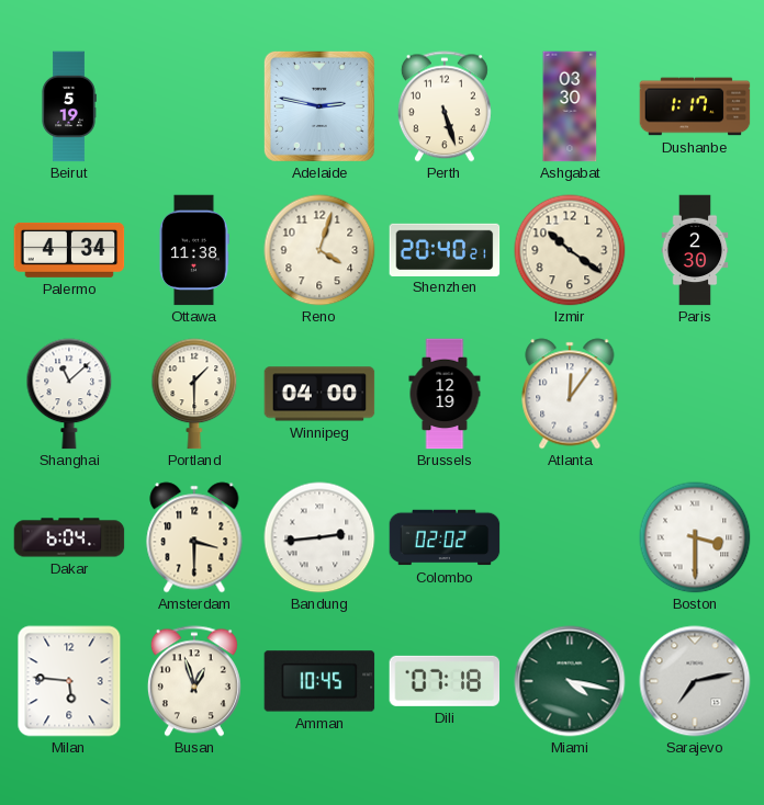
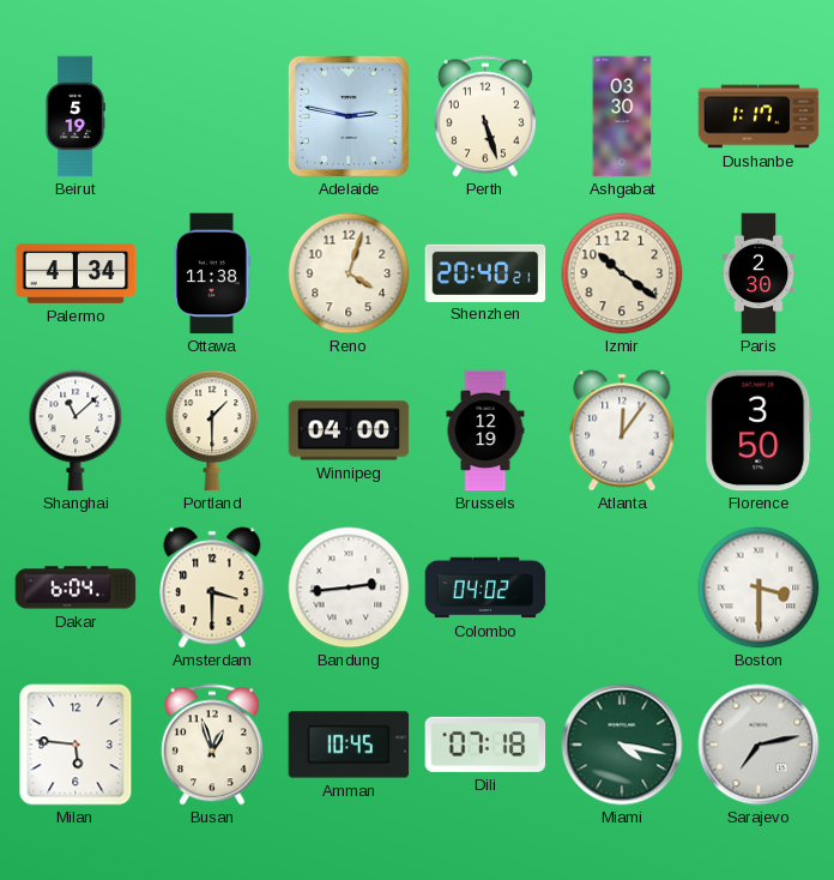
Florence: none -> 3:50 (759, 430)
Colombo: 02:02 -> 04:02 (485, 587)
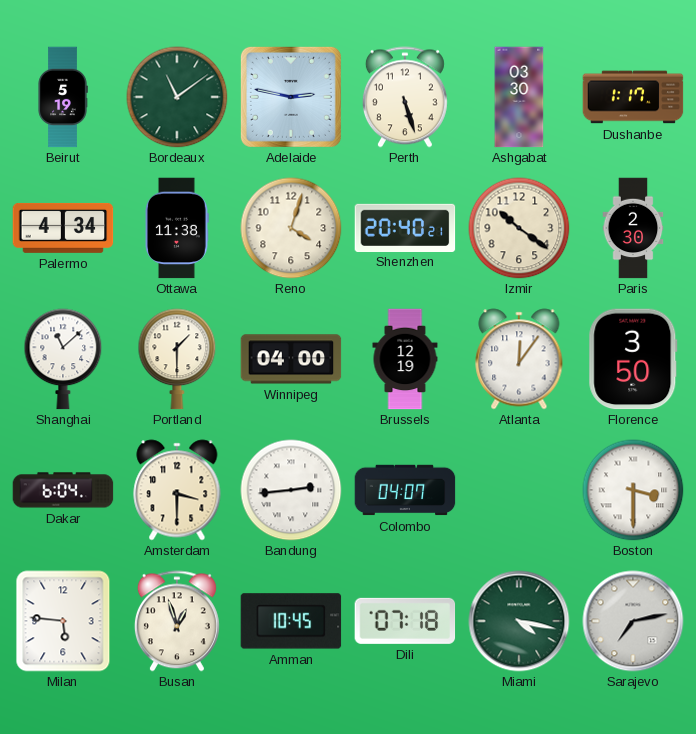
Bordeaux: none -> 11:09 (177, 97)
Colombo: 04:02 -> 04:07 (405, 490)
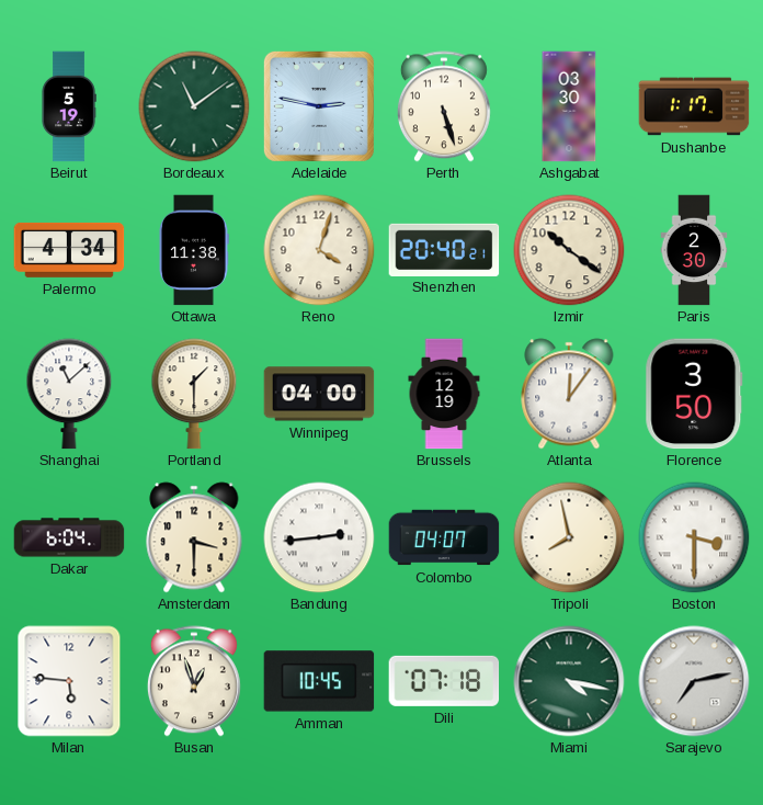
Tripoli: none -> 7:58 (569, 537)
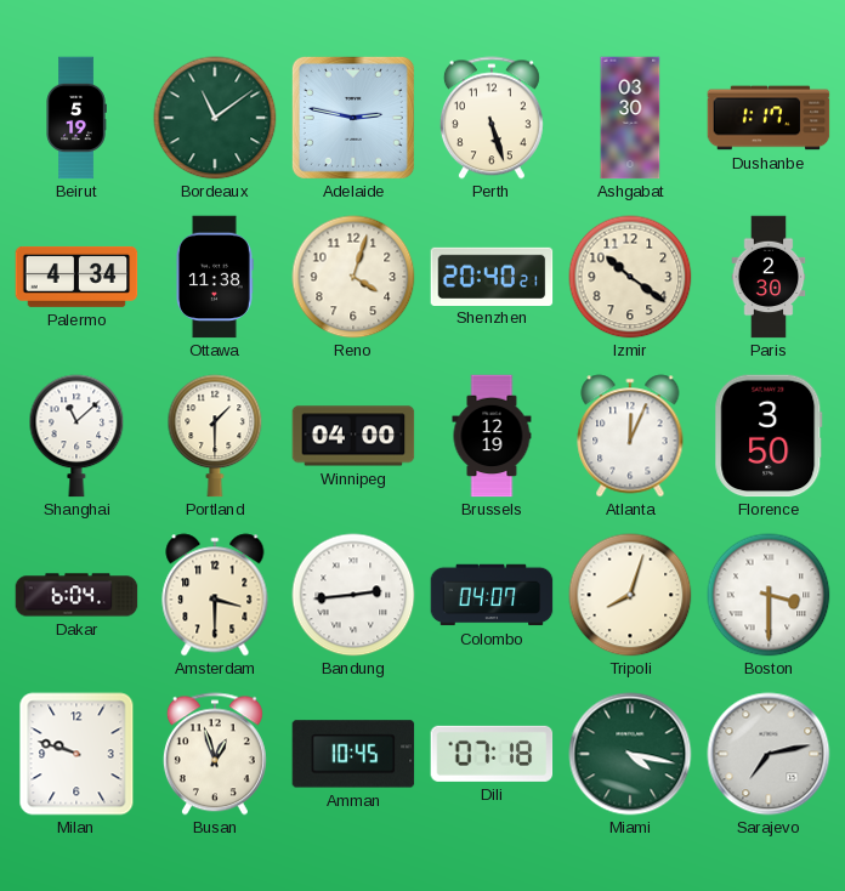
Atlanta: 12:06 -> 12:04 (630, 436)
Tripoli: 7:58 -> 8:03 (630, 595)
Milan: 5:46 -> 9:48 (76, 754)
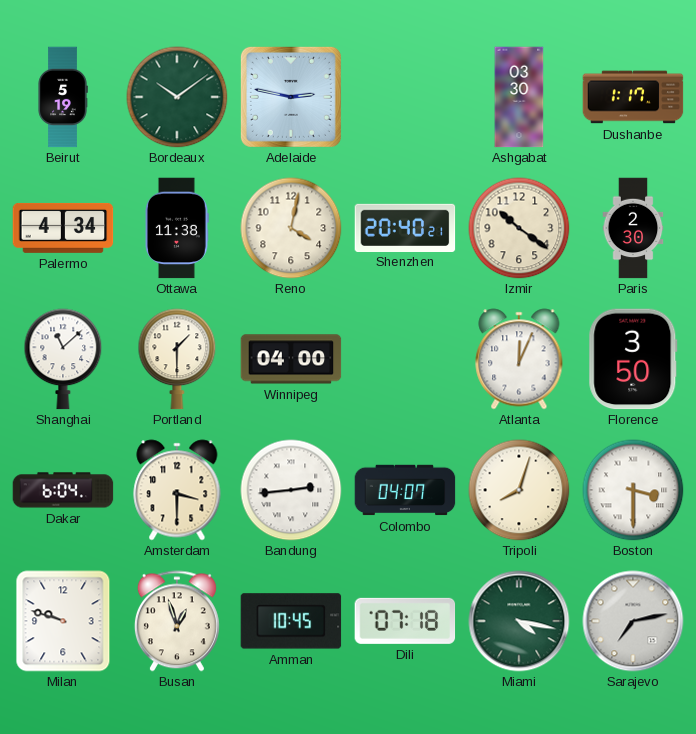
Bordeaux: 11:09 -> 10:09 (177, 97)
Perth: 5:27 -> none (492, 118)
Reno: 4:03 -> 4:02 (291, 228)
Brussels: 12:19 -> none (492, 436)
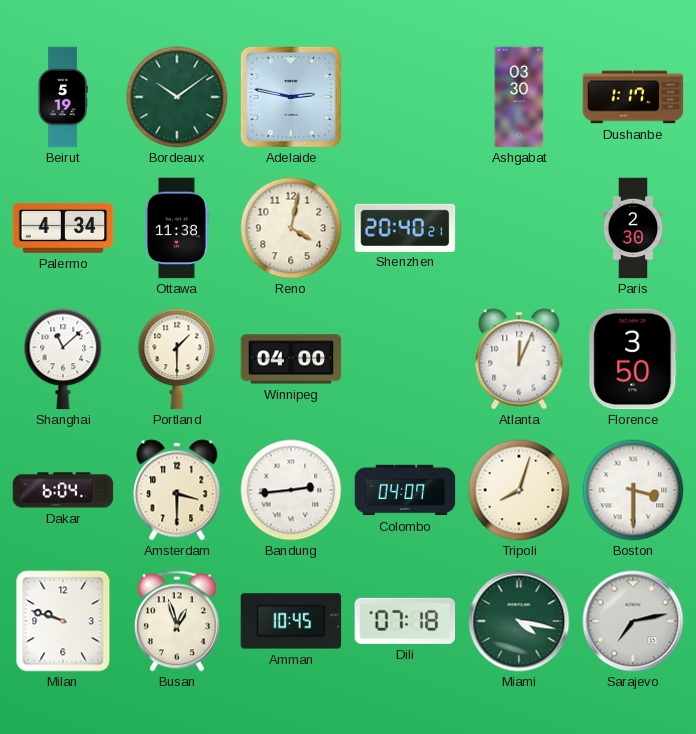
Izmir: 10:21 -> none (519, 228)
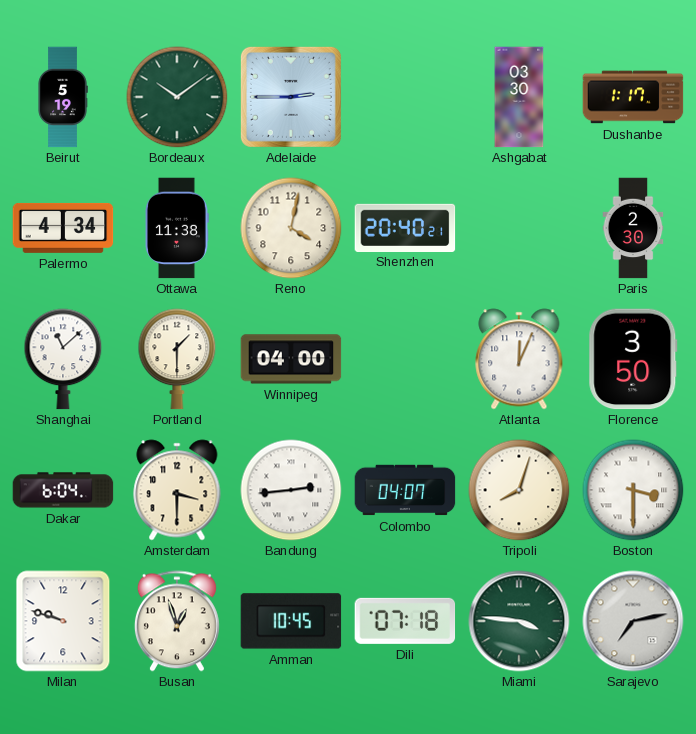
Adelaide: 2:47 -> 2:45 (291, 97)
Miami: 4:17 -> 3:46 (519, 621)
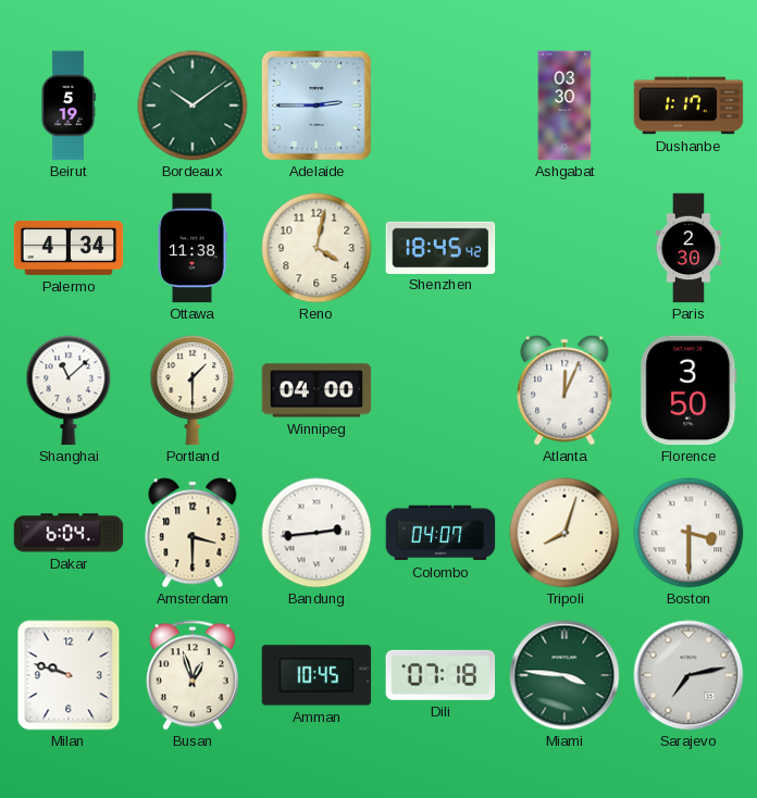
Shenzhen: 20:40 -> 18:45 (440, 247)
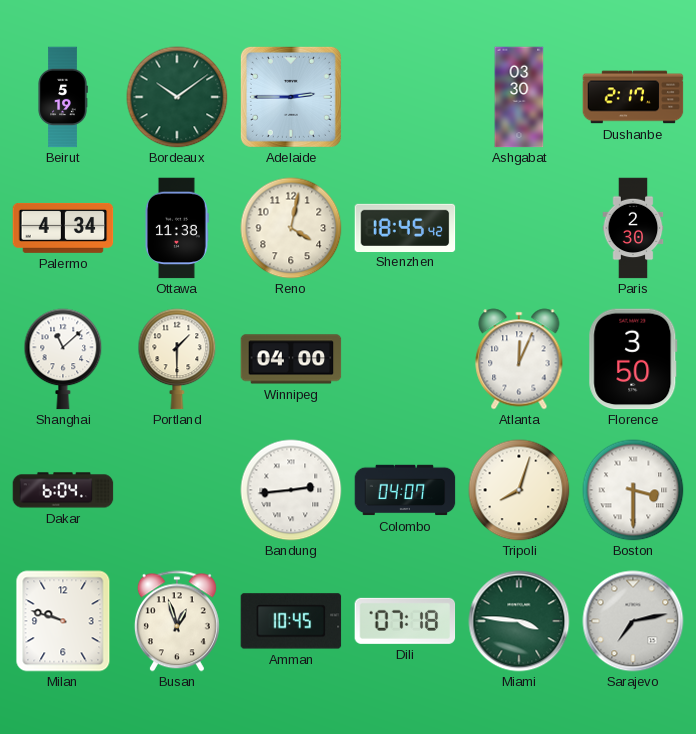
Dushanbe: 1:17 -> 2:17 (633, 97)
Amsterdam: 3:30 -> none (193, 533)
